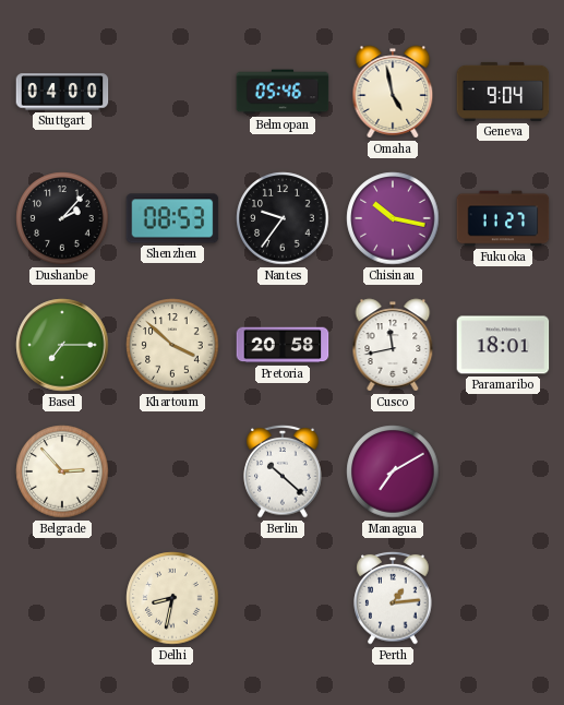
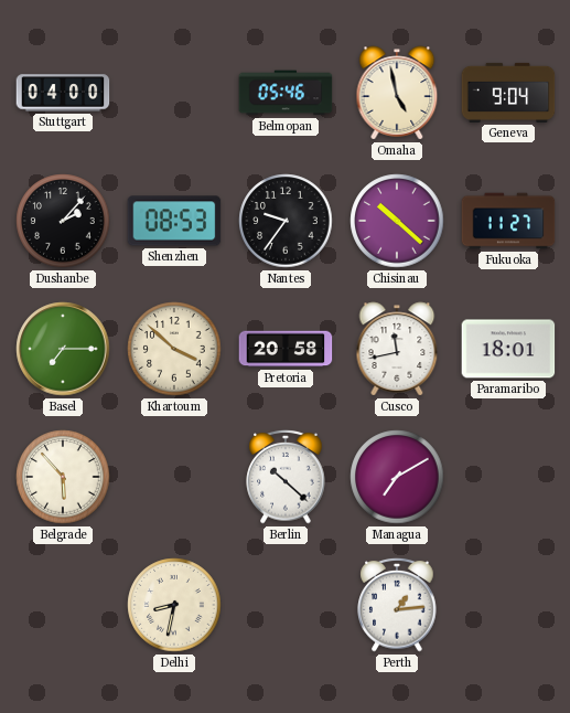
Chisinau: 10:17 -> 10:22 (397, 221)
Belgrade: 2:53 -> 5:53 (63, 477)
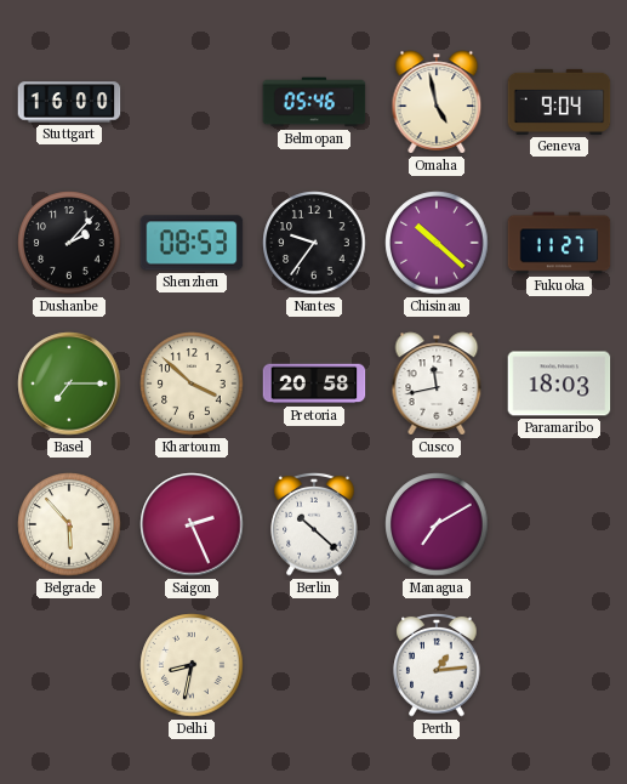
Stuttgart: 04:00 -> 16:00 (69, 102)
Paramaribo: 18:01 -> 18:03 (559, 384)
Saigon: none -> 2:26 (192, 524)
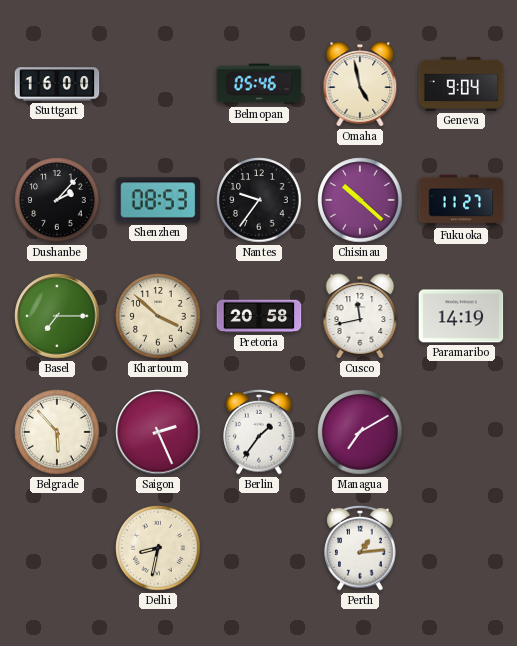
Paramaribo: 18:03 -> 14:19 (461, 316)
Berlin: 10:22 -> 1:36 (259, 432)
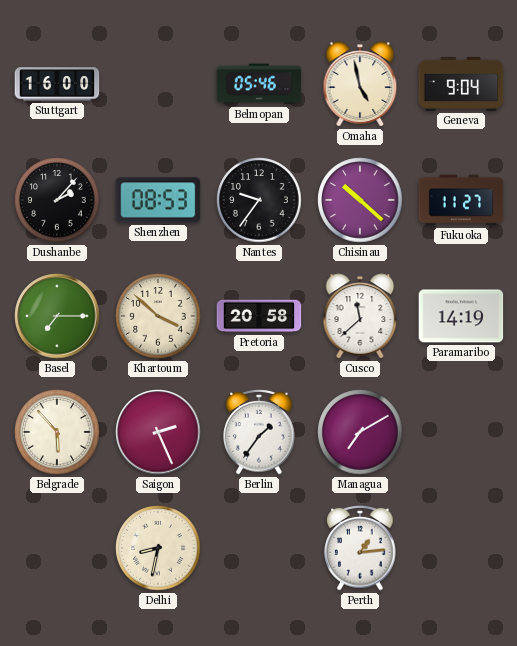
Cusco: 11:43 -> 11:38 (360, 316)
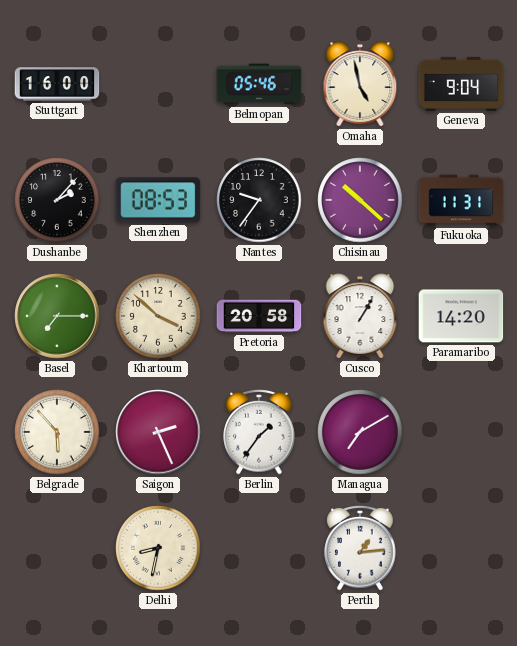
Fukuoka: 11:27 -> 11:31 (461, 200)
Cusco: 11:38 -> 1:05 (360, 316)
Paramaribo: 14:19 -> 14:20 (461, 316)
